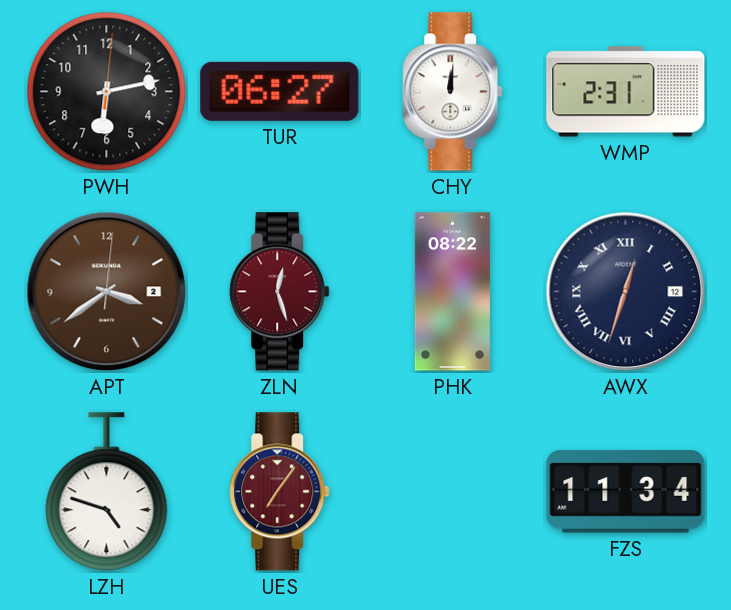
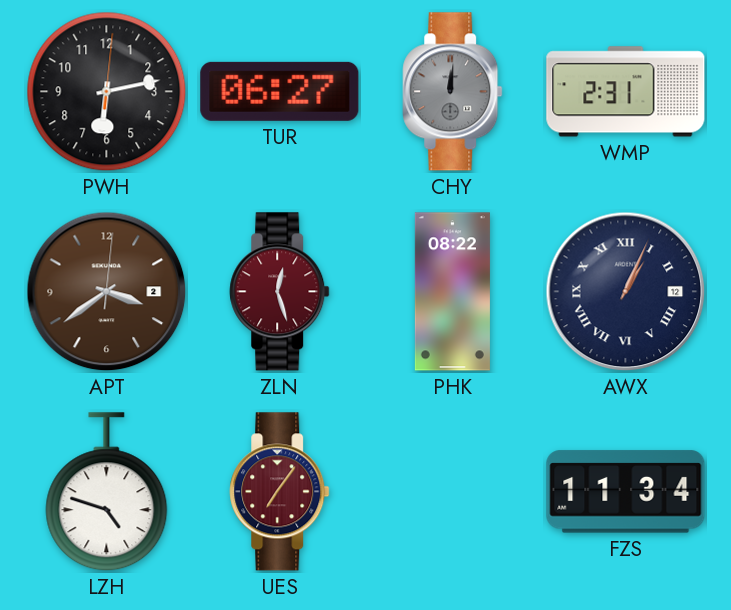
CHY dial: white -> grey (453, 92)
AWX: 12:33 -> 1:04 (626, 292)
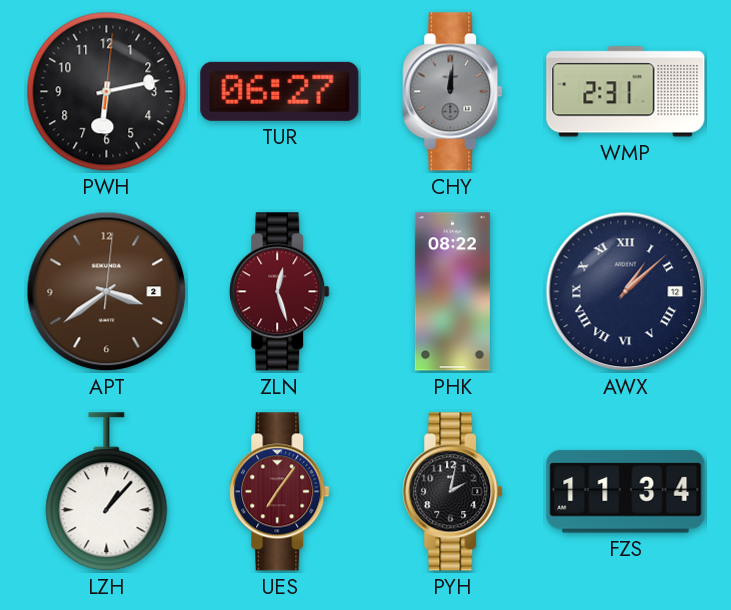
AWX: 1:04 -> 1:08 (626, 292)
LZH: 4:48 -> 1:07 (107, 492)
PYH: none -> 2:02 (453, 492)
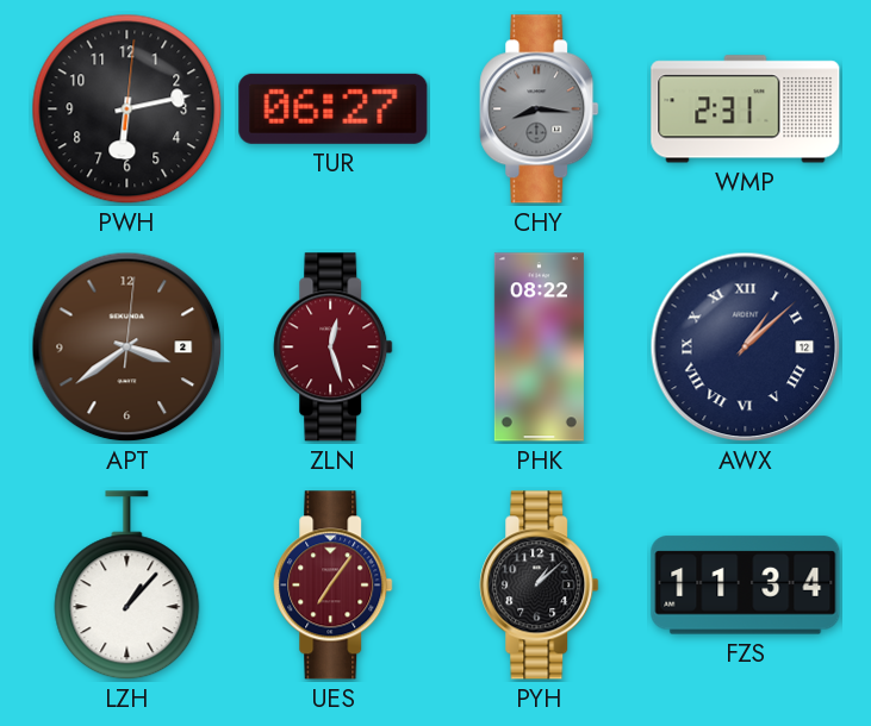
CHY: 12:01 -> 8:16 (540, 109)
PYH: 2:02 -> 1:08 (540, 586)
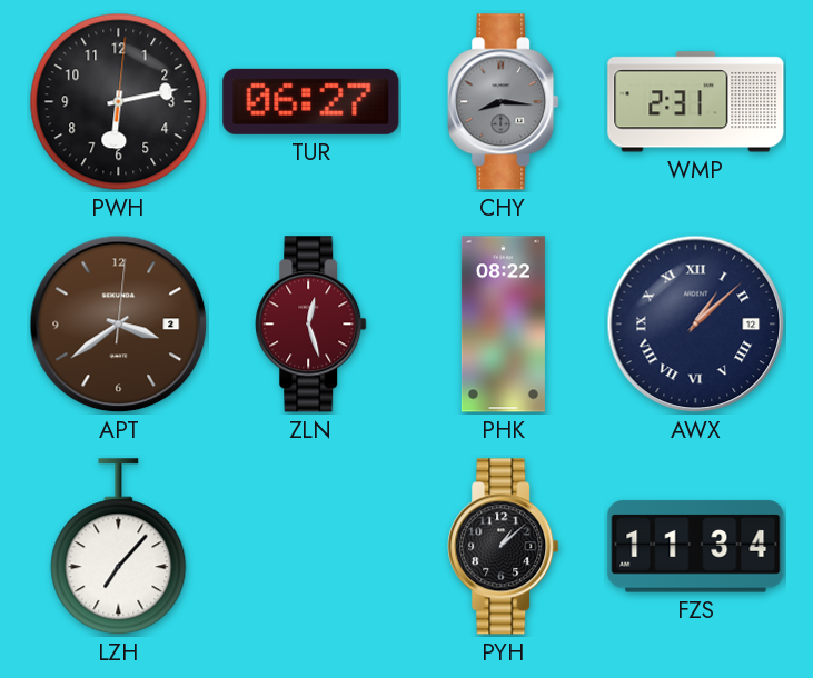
LZH: 1:07 -> 7:07 (119, 547)
UES: 7:06 -> none (334, 586)
